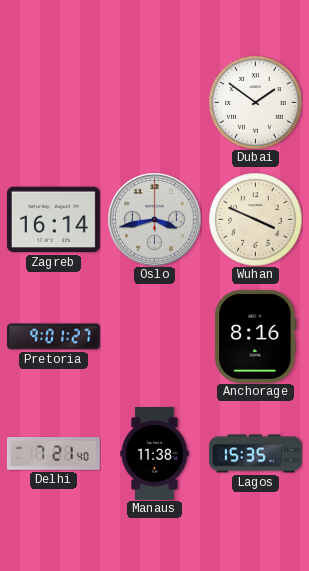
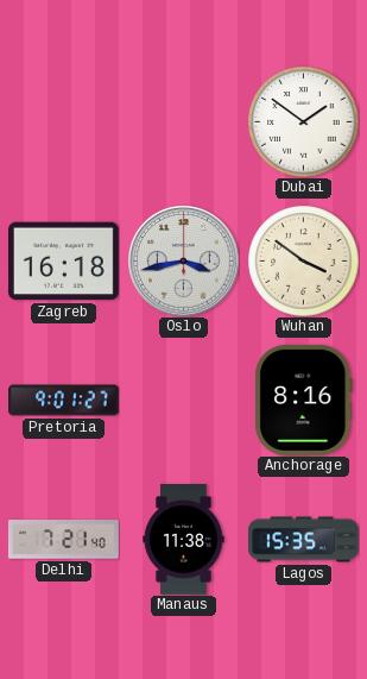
Zagreb: 16:14 -> 16:18 (63, 262)
Wuhan: 3:49 -> 3:51 (303, 260)
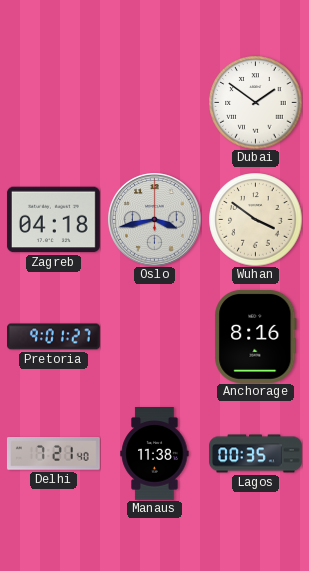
Zagreb: 16:18 -> 04:18 (53, 220)
Lagos: 15:35 -> 00:35 (256, 454)
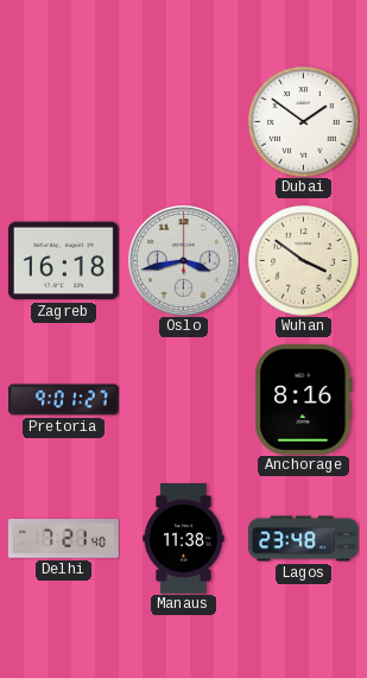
Zagreb: 04:18 -> 16:18 (63, 261)
Lagos: 00:35 -> 23:48 (304, 539)
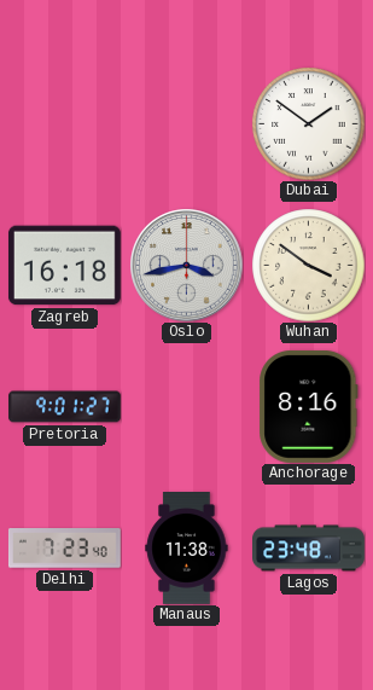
Delhi: 7:21 -> 7:23 (64, 549)
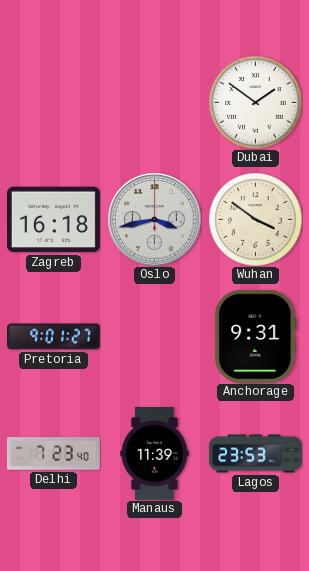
Anchorage: 8:16 -> 9:31 (256, 336)
Manaus: 11:38 -> 11:39 (155, 454)
Lagos: 23:48 -> 23:53 (256, 454)
